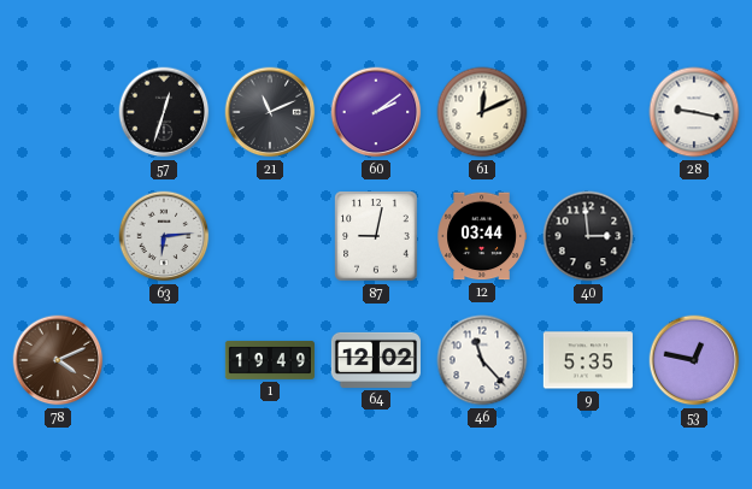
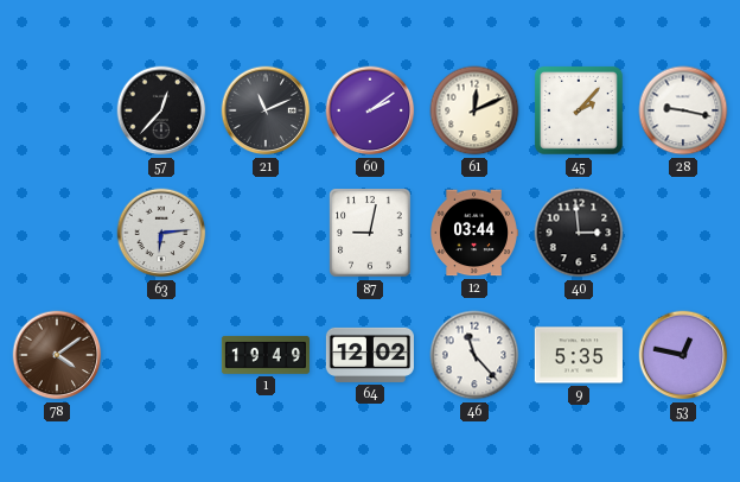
57: 12:33 -> 12:37 (161, 110)
45: none -> 2:07 (580, 112)
78: 4:11 -> 4:09 (57, 355)
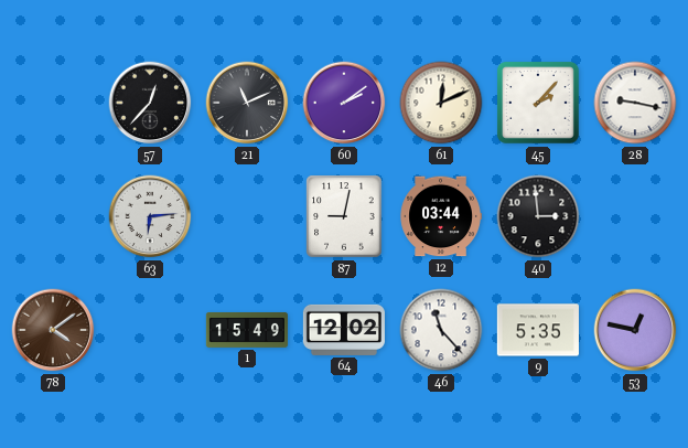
1: 19:49 -> 15:49 (247, 330)
